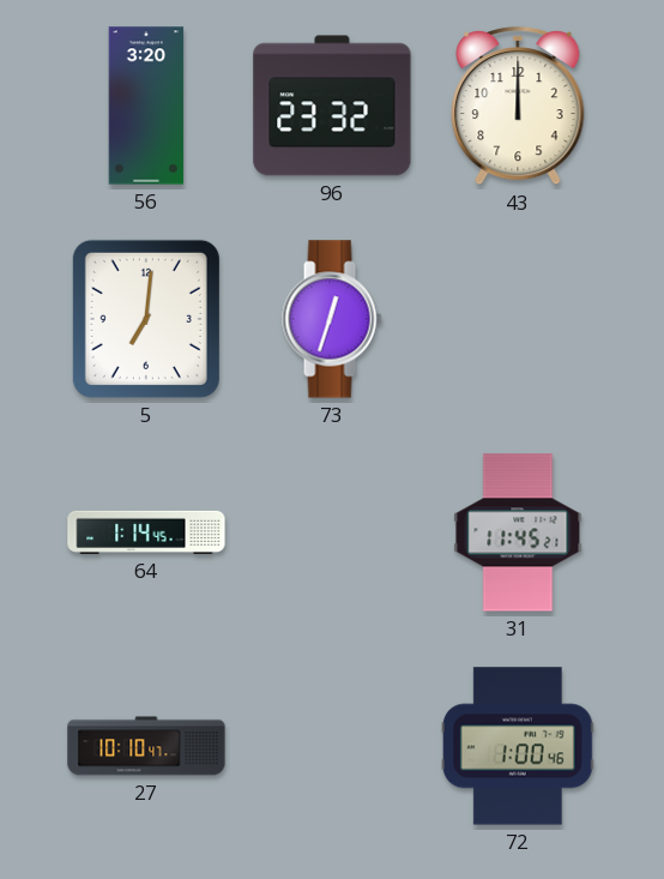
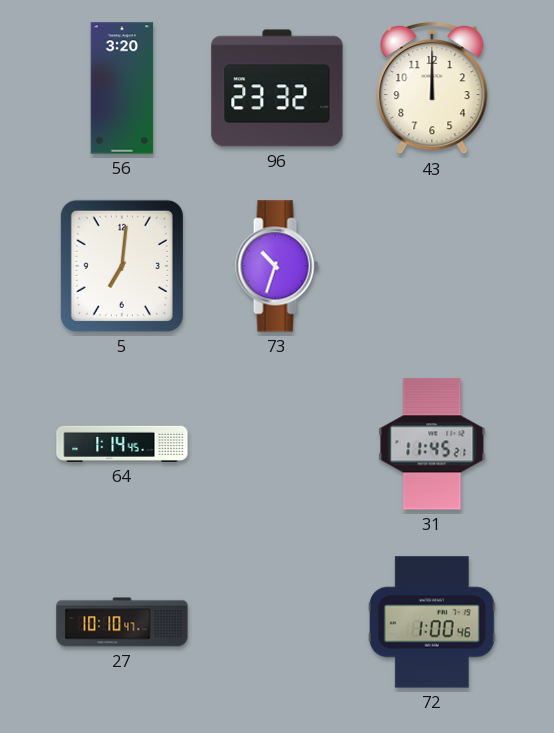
73: 12:33 -> 10:33 (277, 266)
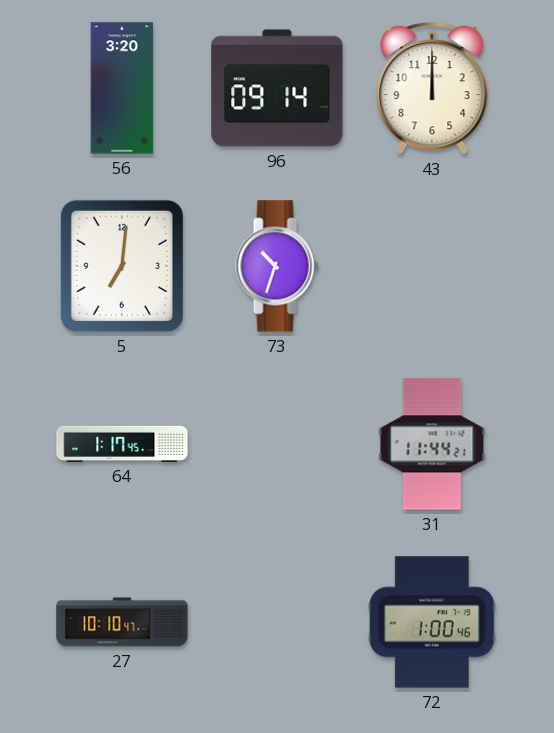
96: 23:32 -> 09:14 (277, 88)
64: 1:14 -> 1:17 (122, 444)
31: 11:45 -> 11:44 (432, 444)
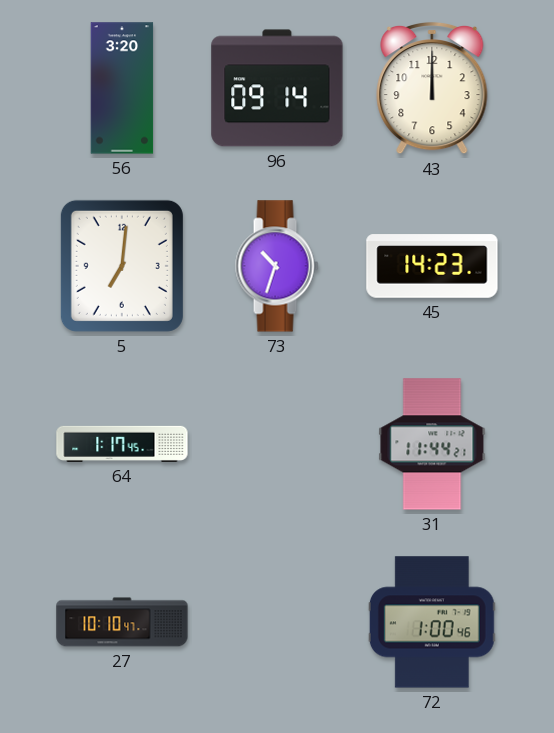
45: none -> 14:23 (432, 266)
